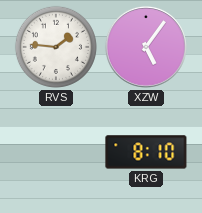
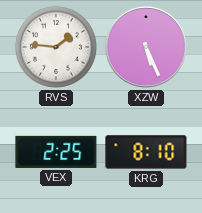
XZW: 5:06 -> 5:26 (146, 47)
VEX: none -> 2:25 (56, 152)
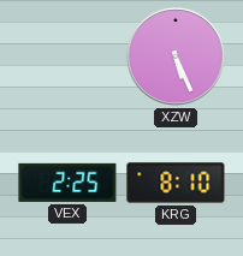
RVS: 1:46 -> none (56, 47)
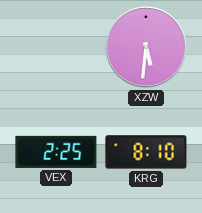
XZW: 5:26 -> 5:31 (146, 47)
